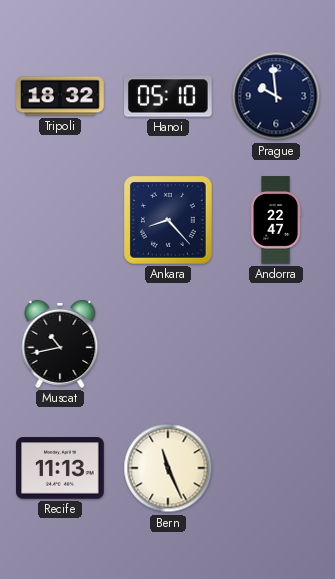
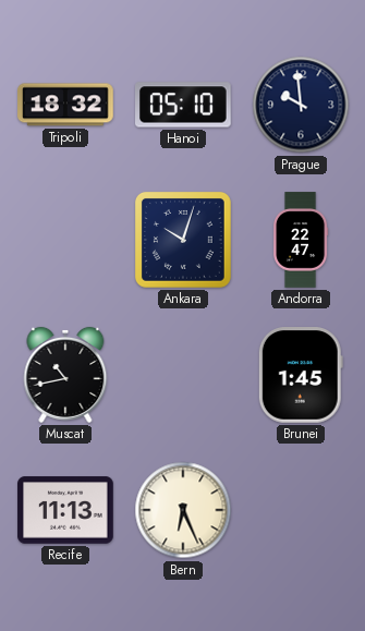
Ankara: 8:23 -> 10:03 (183, 240)
Brunei: none -> 1:45 (301, 376)
Bern: 11:26 -> 6:26 (183, 510)
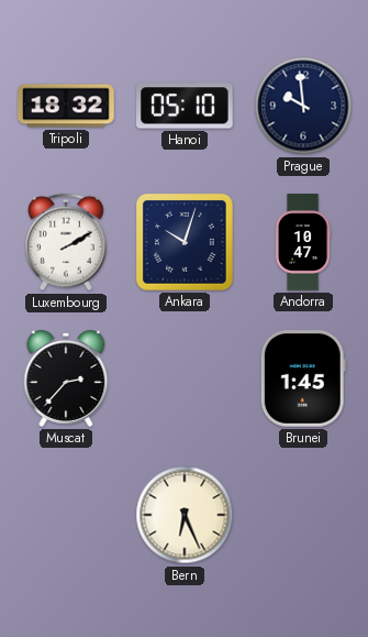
Luxembourg: none -> 2:10 (66, 242)
Andorra: 22:47 -> 10:47 (304, 242)
Muscat: 10:43 -> 2:37 (66, 378)
Recife: 11:13 -> none (65, 510)
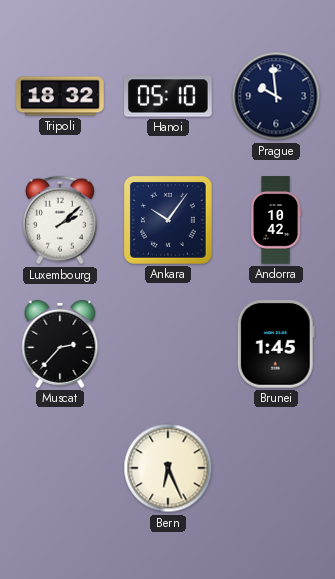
Luxembourg: 2:10 -> 2:08 (60, 220)
Ankara: 10:03 -> 10:06 (168, 220)
Andorra: 10:47 -> 10:42 (277, 220)
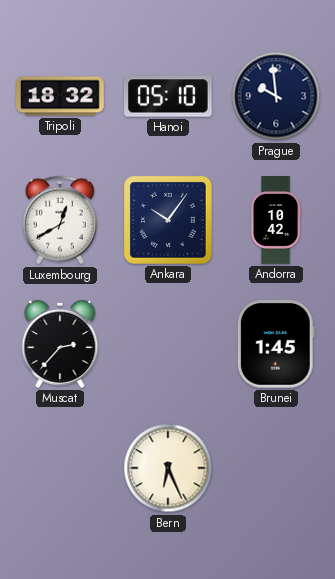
Luxembourg: 2:08 -> 12:40 (60, 220)
